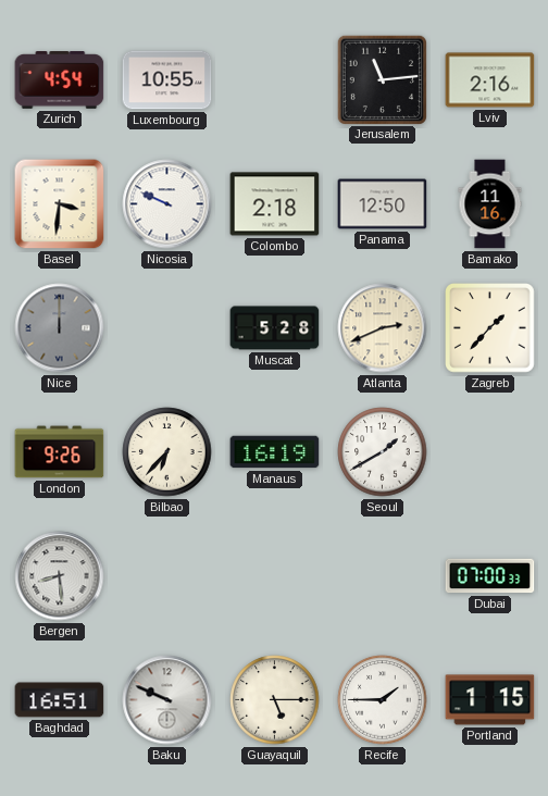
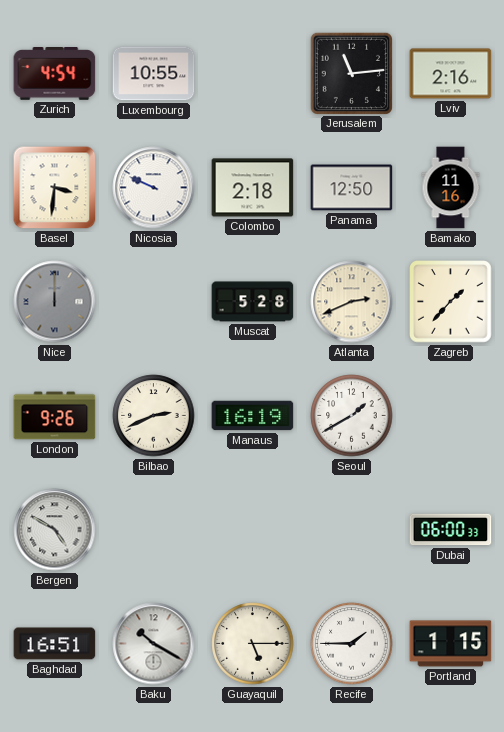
Bilbao: 6:37 -> 2:41 (154, 416)
Bergen: 8:29 -> 4:50 (55, 530)
Dubai: 07:00 -> 06:00 (451, 530)
Baku: 9:49 -> 10:20 (154, 644)
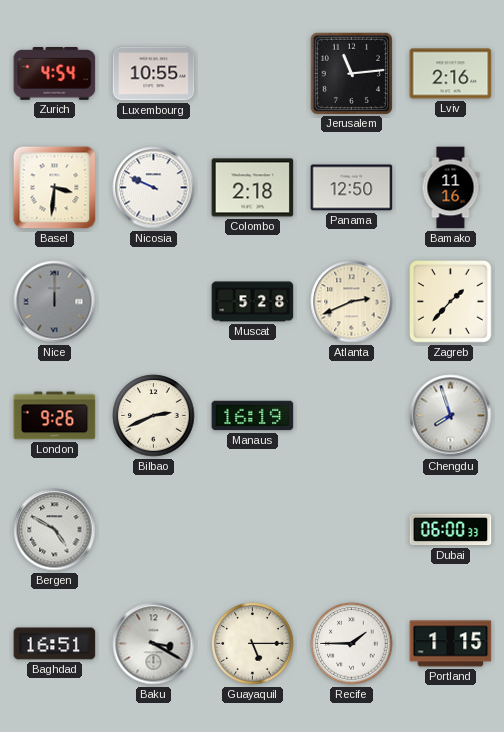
Seoul: 1:40 -> none (352, 416)
Chengdu: none -> 7:57 (451, 416)
Baku: 10:20 -> 3:20 (154, 644)
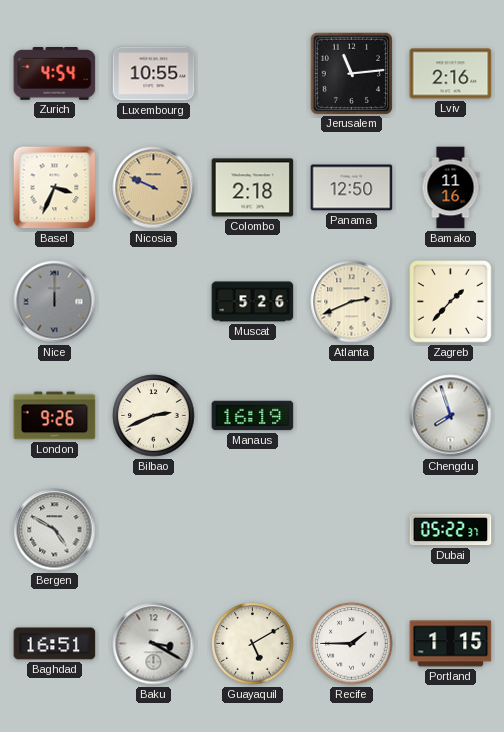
Basel: 3:31 -> 3:34 (55, 188)
Nicosia dial: white -> champagne (154, 188)
Muscat: 5:28 -> 5:26 (253, 302)
Dubai: 06:00 -> 05:22 (451, 530)
Guayaquil: 5:15 -> 5:10 (253, 644)
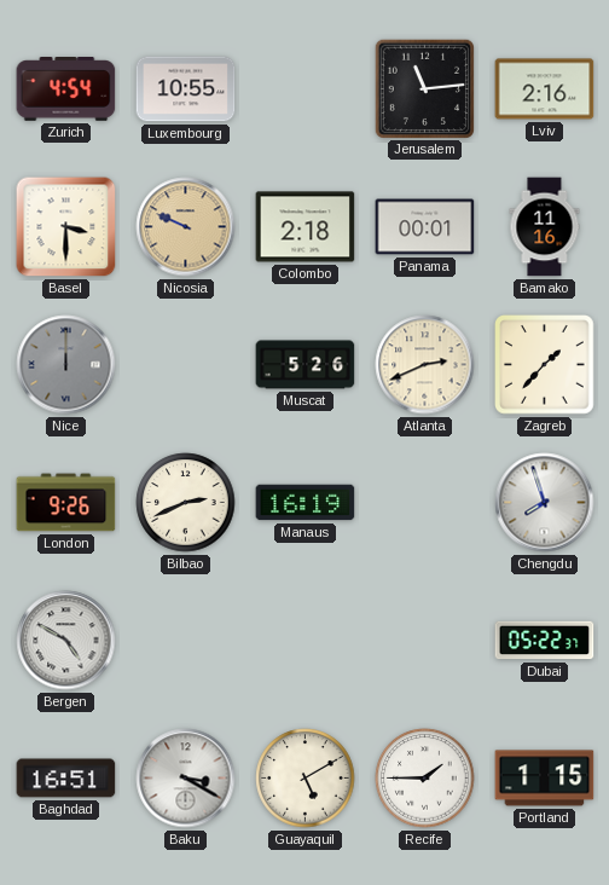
Basel: 3:34 -> 3:30 (66, 227)
Panama: 12:50 -> 00:01 (425, 227)
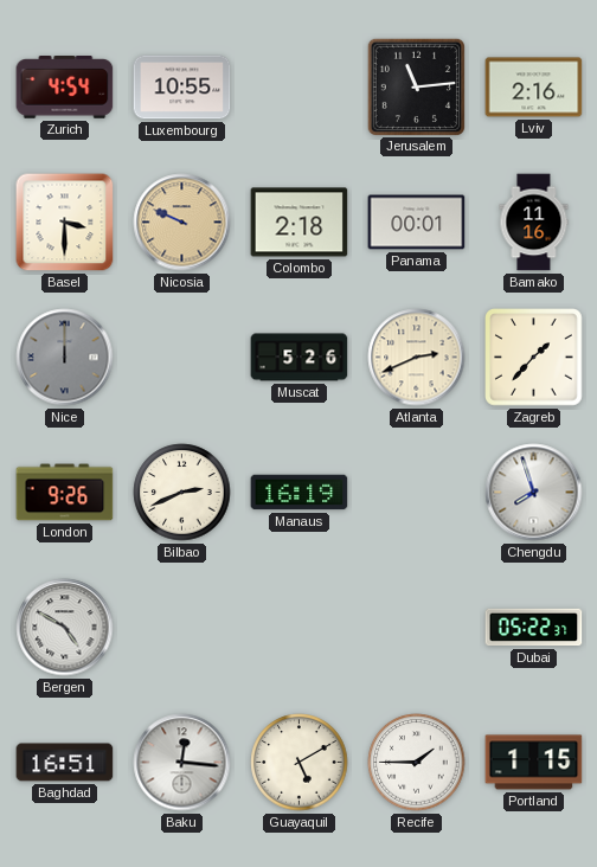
Baku: 3:20 -> 12:16 (182, 763)
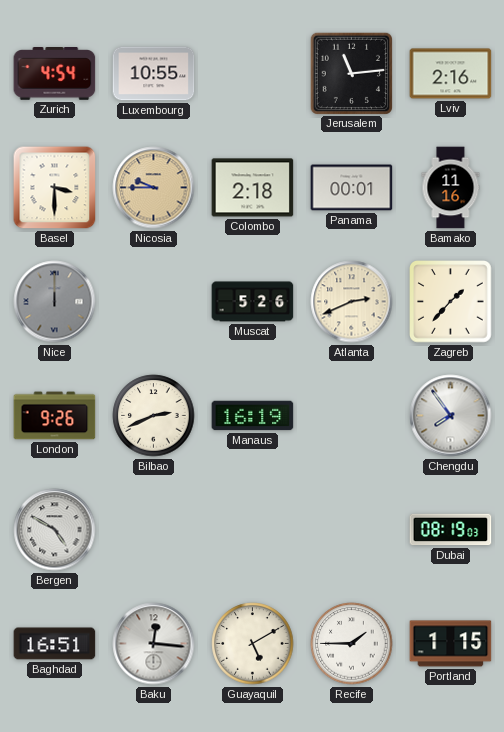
Nicosia: 9:49 -> 9:45 (154, 188)
Chengdu: 7:57 -> 7:54 (451, 416)
Dubai: 05:22 -> 08:19 (451, 530)
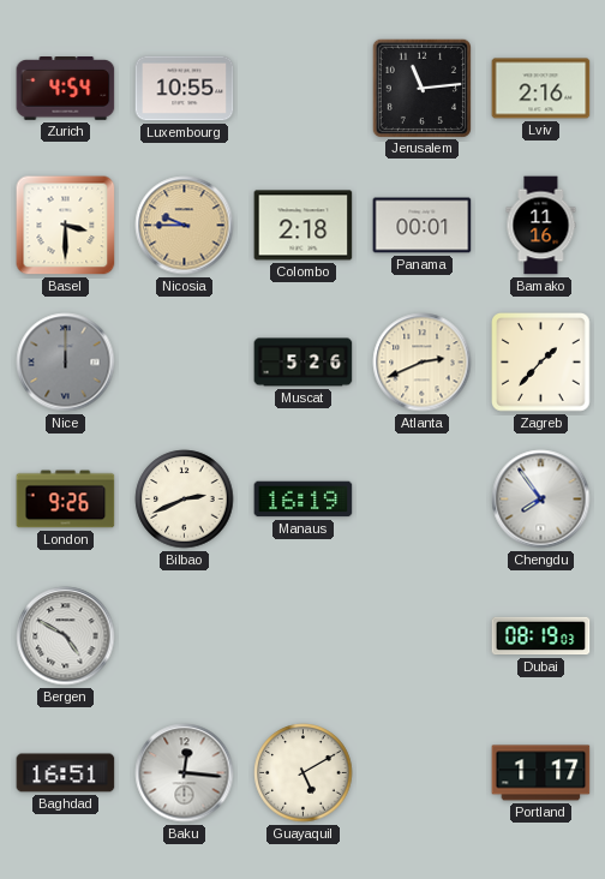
Recife: 1:45 -> none (352, 644)
Portland: 1:15 -> 1:17 (541, 773)
